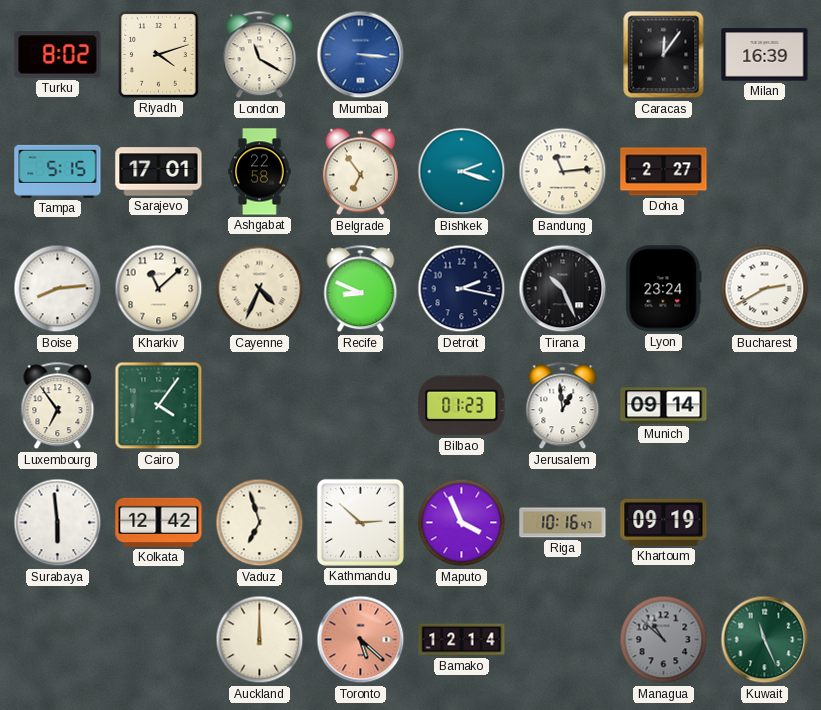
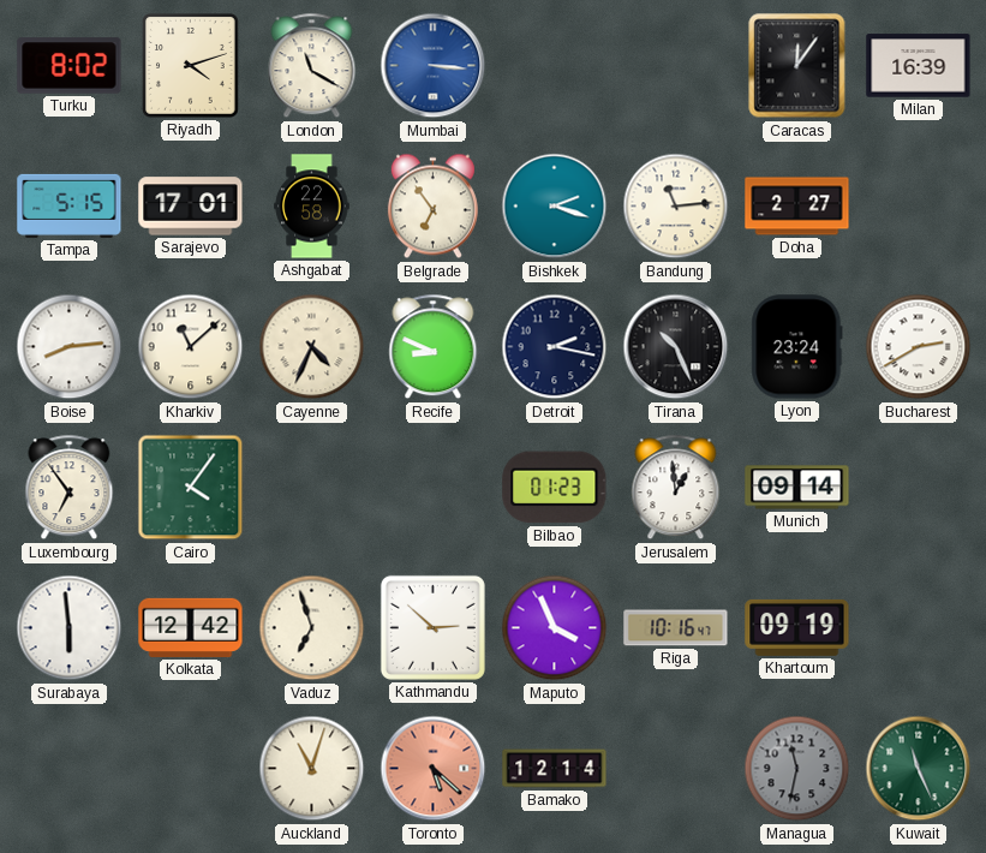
Auckland: 12:00 -> 11:03 (312, 769)
Managua: 10:52 -> 11:32 (797, 769)
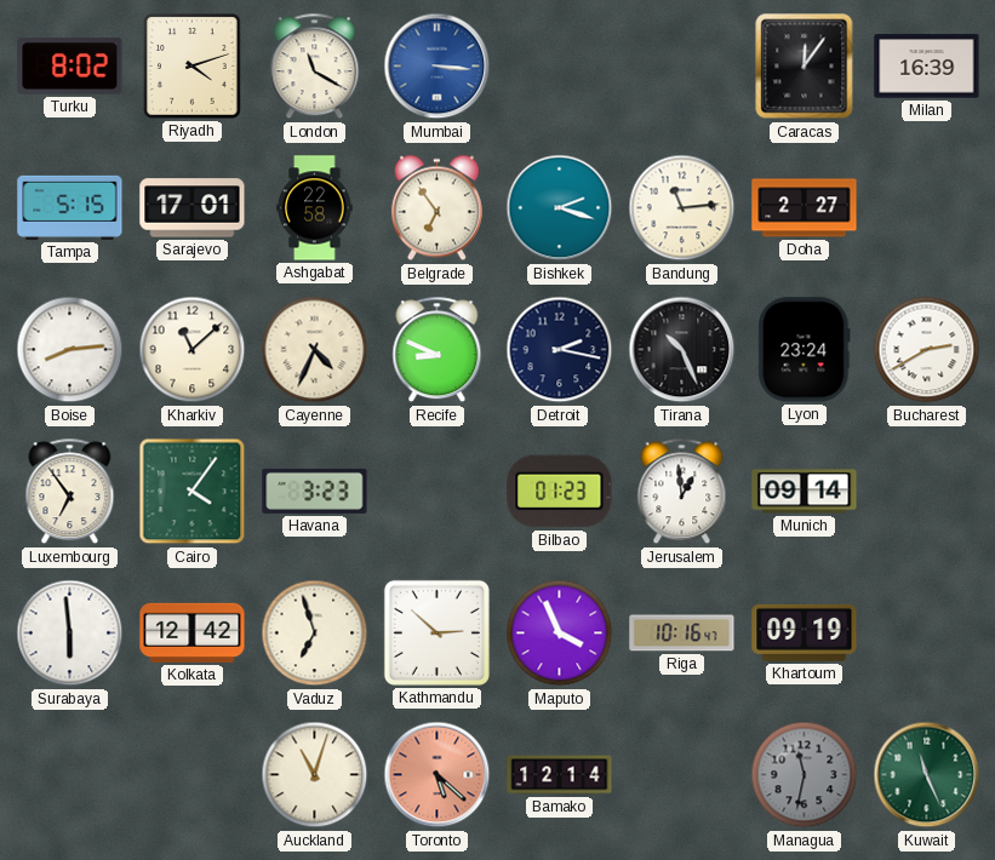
Havana: none -> 3:23 (315, 491)
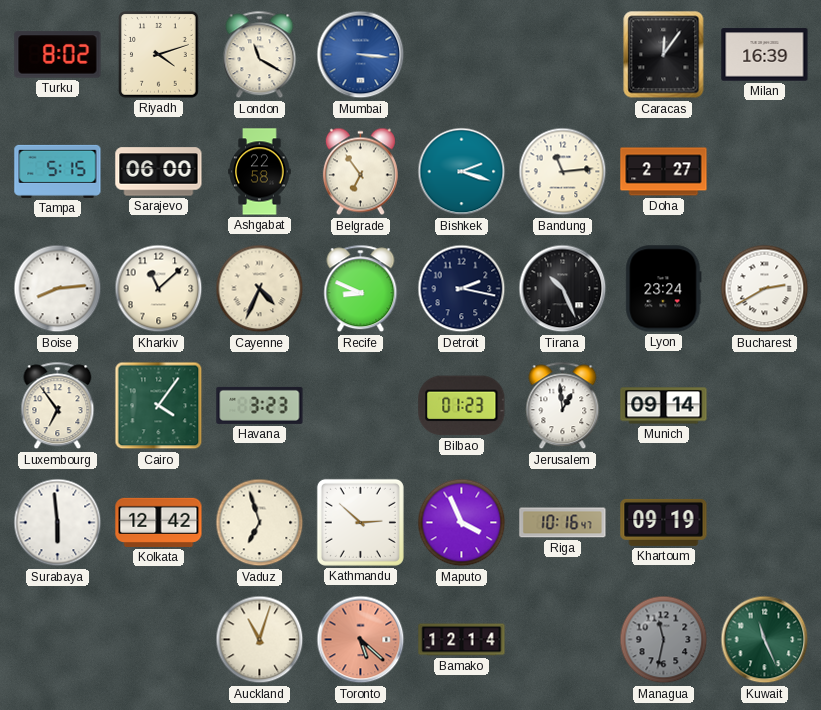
Sarajevo: 17:01 -> 06:00 (159, 172)
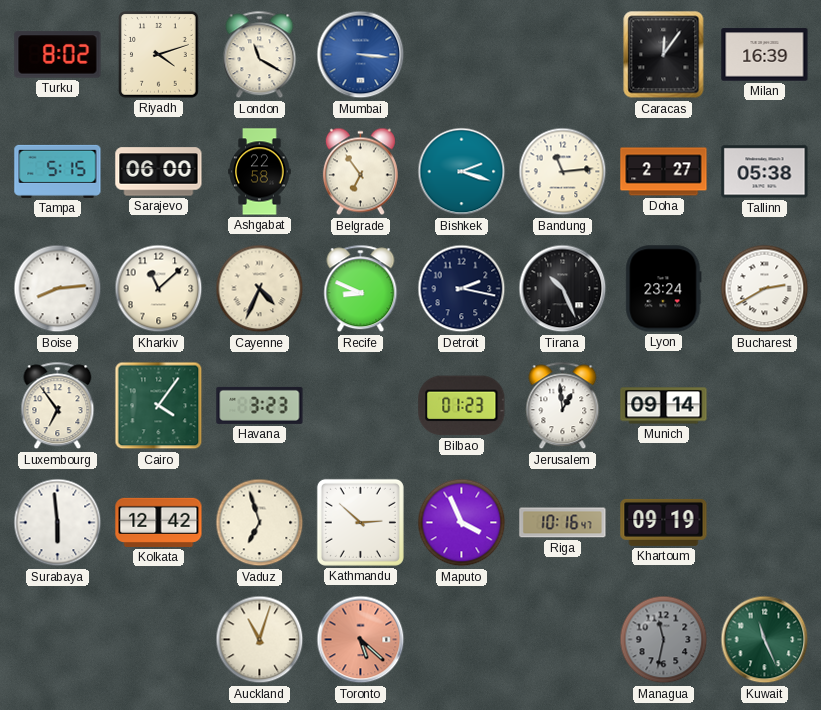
Tallinn: none -> 05:38 (765, 172)
Bamako: 12:14 -> none (462, 640)
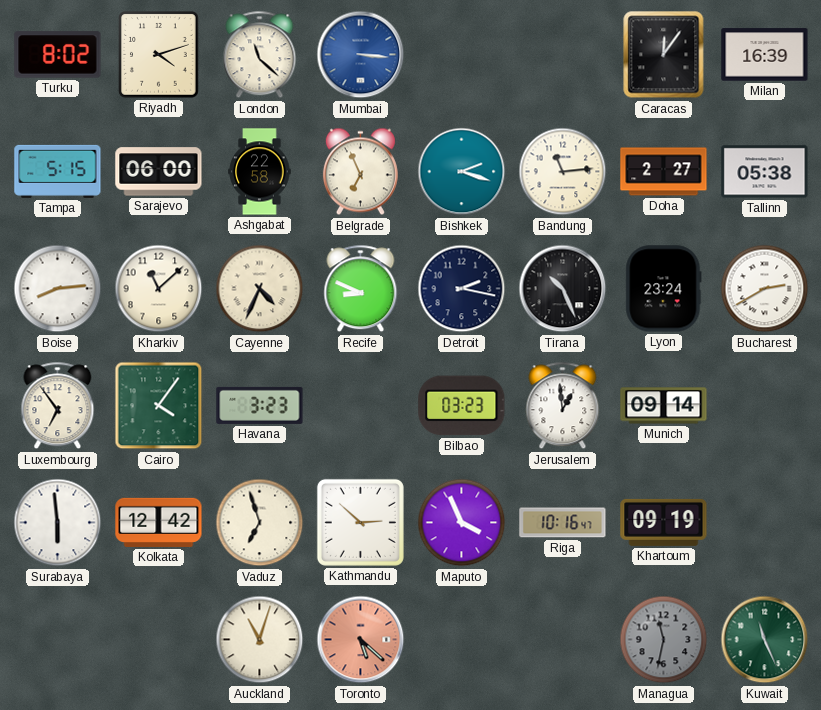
London: 11:20 -> 11:22 (260, 55)
Belgrade: 6:54 -> 6:56 (360, 172)
Bilbao: 01:23 -> 03:23 (462, 406)
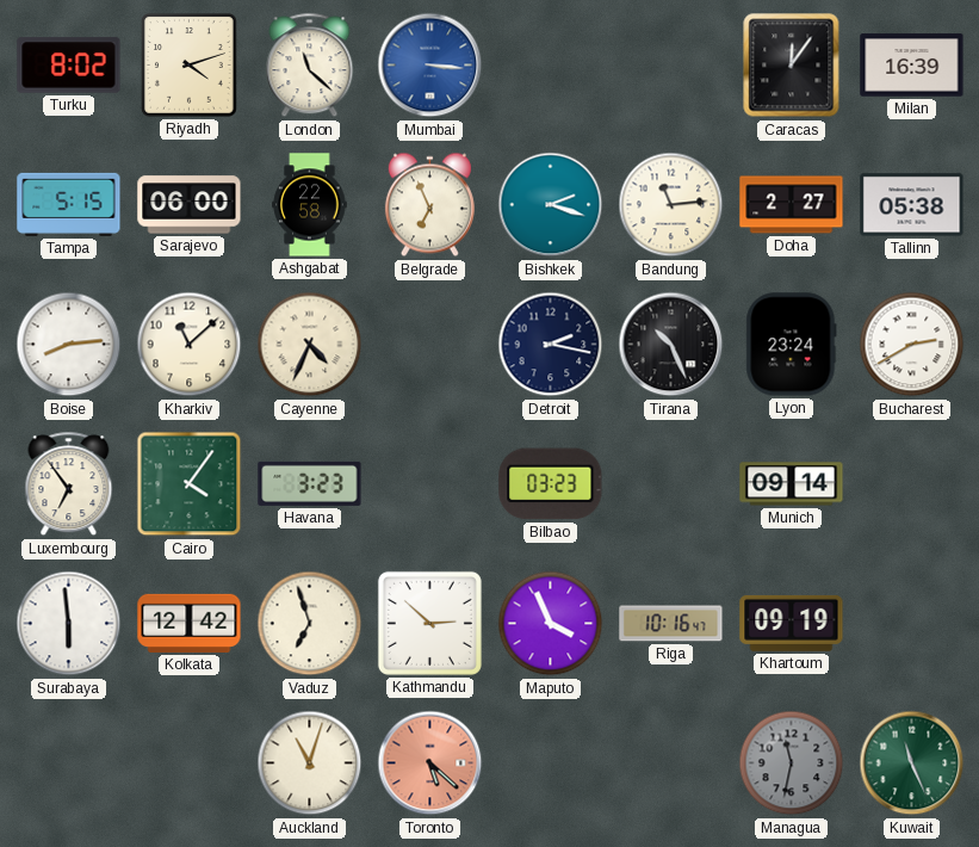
Recife: 8:49 -> none (361, 289)
Jerusalem: 12:59 -> none (563, 406)
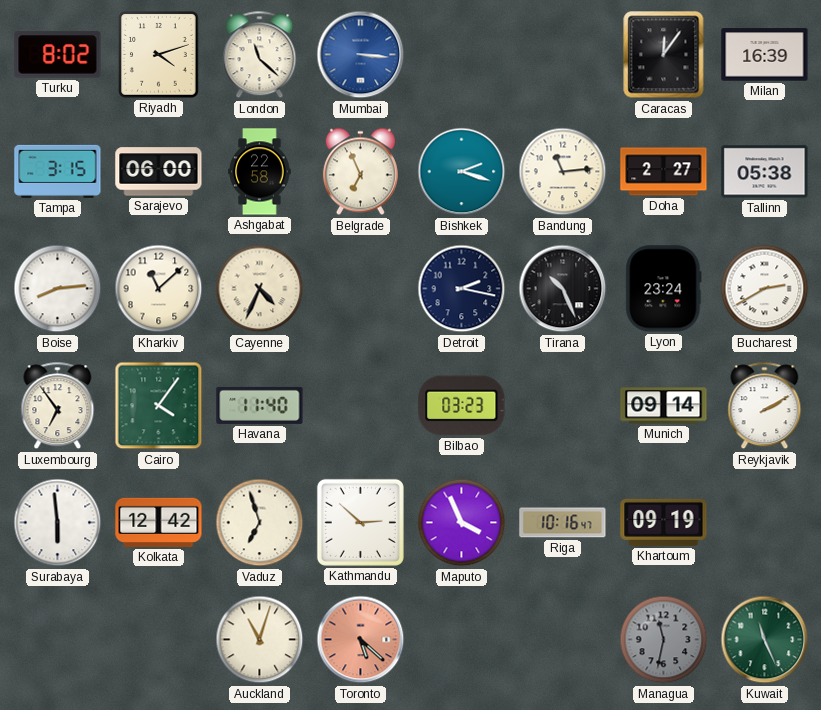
Tampa: 5:15 -> 3:15 (58, 171)
Havana: 3:23 -> 11:40 (260, 405)
Reykjavik: none -> 2:10 (765, 406)
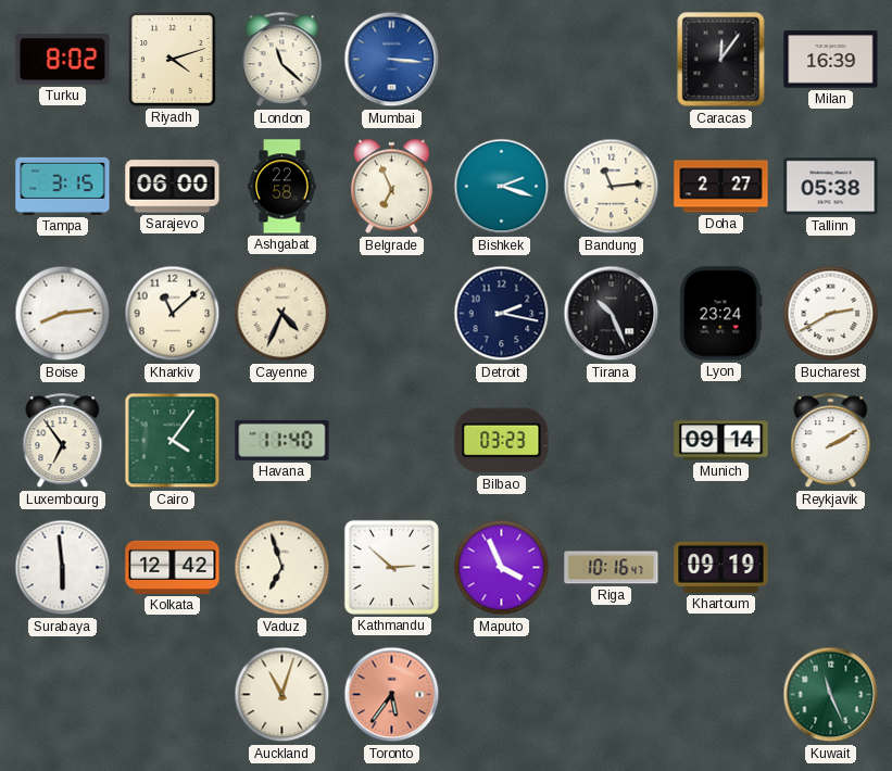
Toronto: 5:22 -> 5:36 (392, 695)
Managua: 11:32 -> none (664, 640)
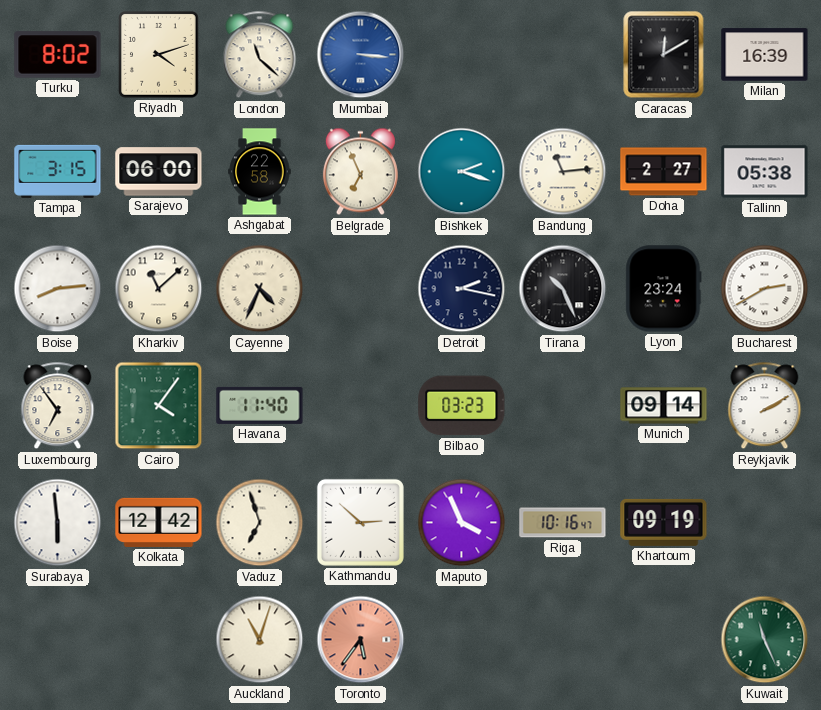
Caracas: 12:06 -> 12:10 (664, 55)
